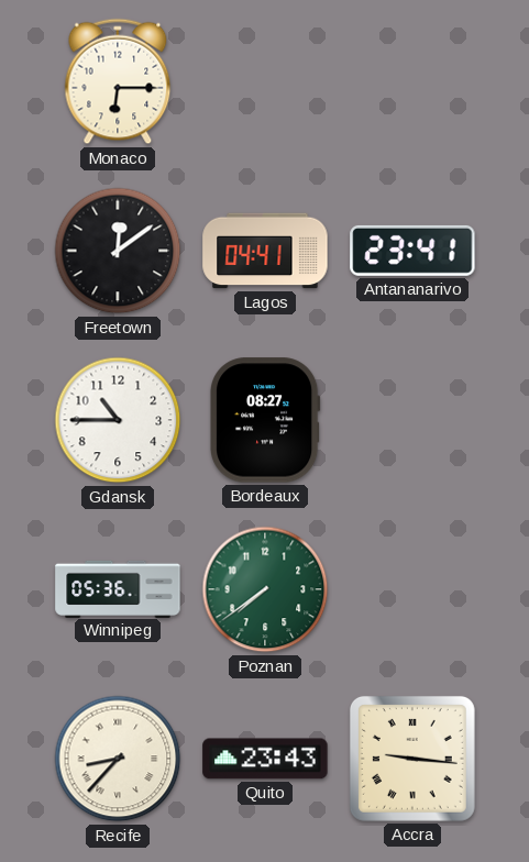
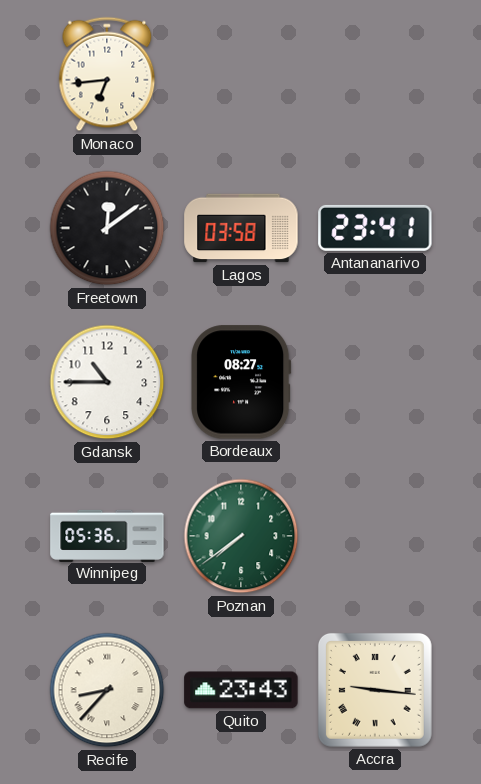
Monaco: 6:15 -> 6:44 (107, 74)
Lagos: 04:41 -> 03:58 (241, 228)
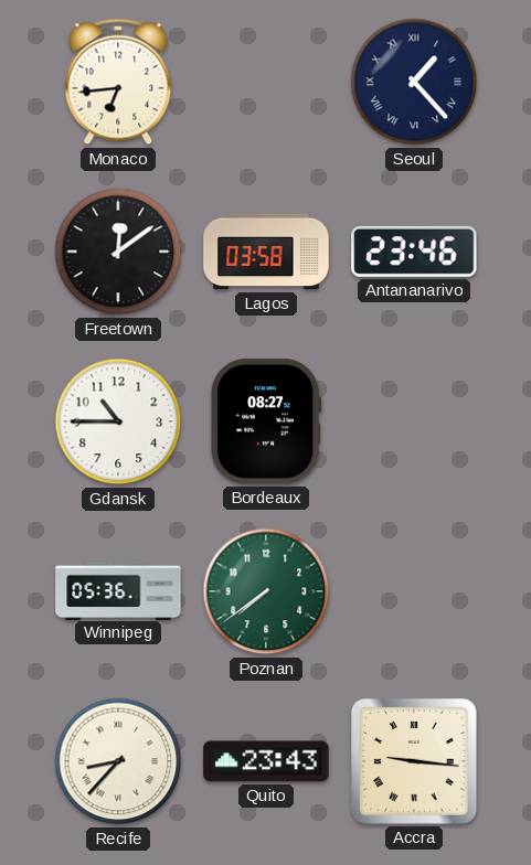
Seoul: none -> 1:23 (414, 82)
Antananarivo: 23:41 -> 23:46 (414, 252)
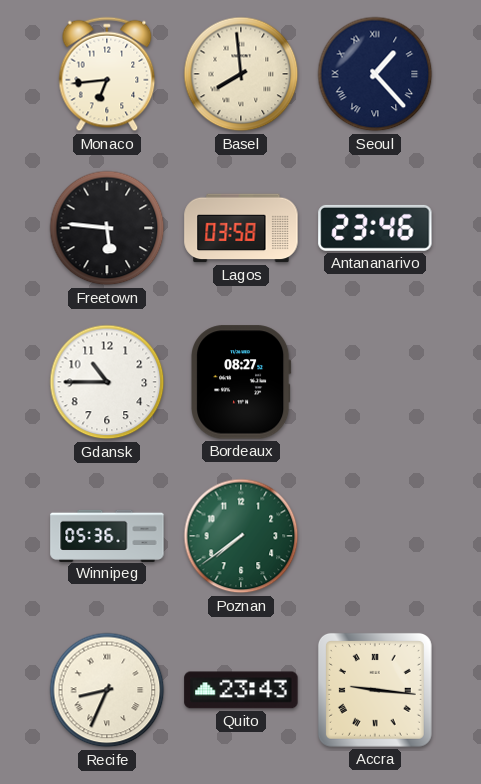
Basel: none -> 7:59 (241, 74)
Freetown: 12:09 -> 5:46 (107, 228)
Recife: 8:37 -> 8:34 (107, 690)
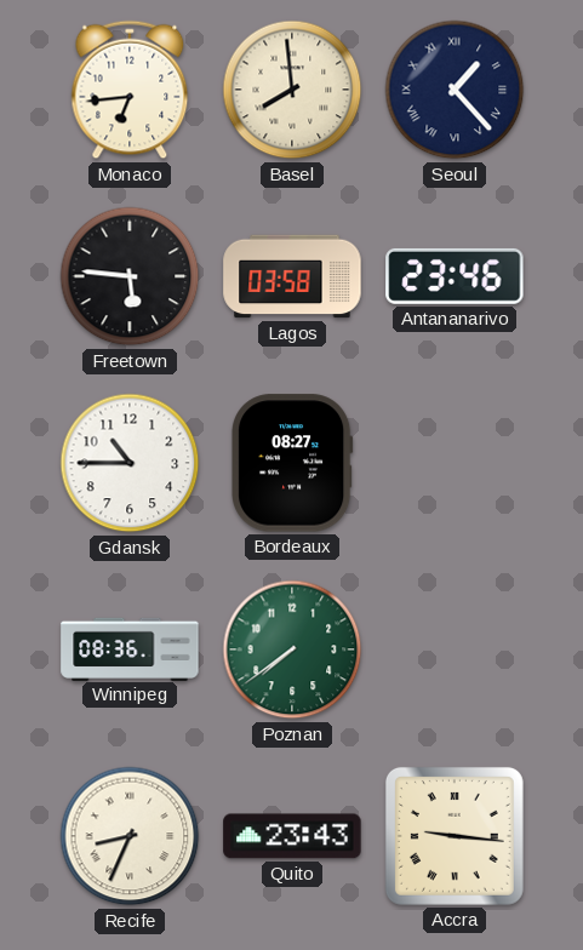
Winnipeg: 05:36 -> 08:36 (130, 648)
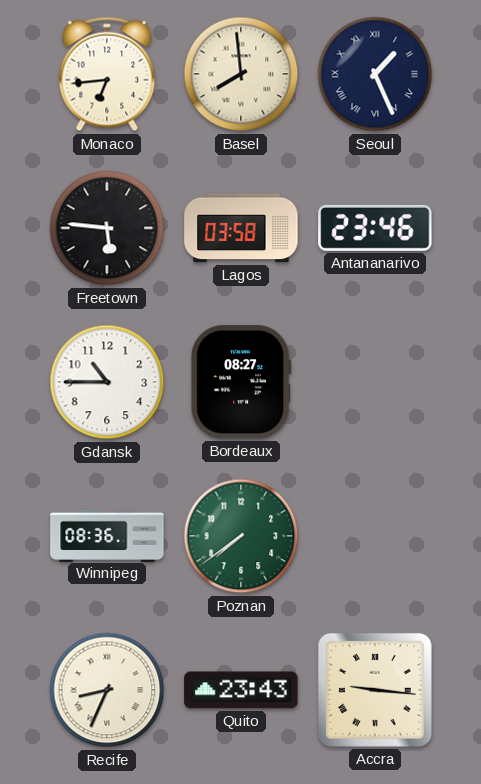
Seoul: 1:23 -> 1:26 (375, 74)
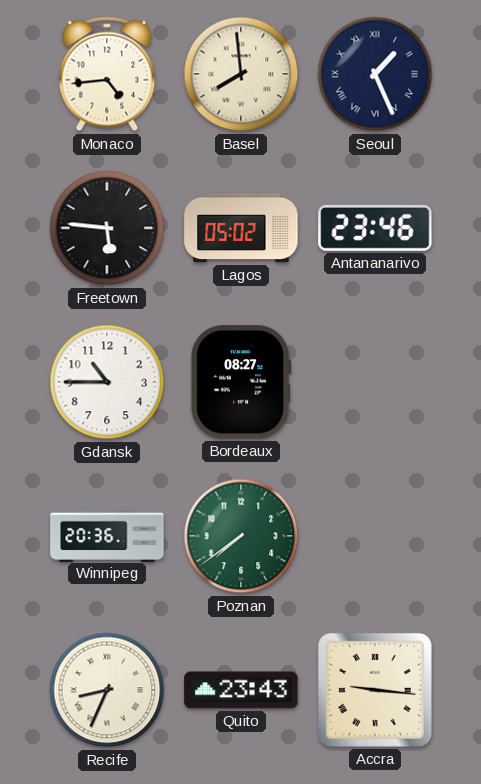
Monaco: 6:44 -> 4:44 (107, 74)
Lagos: 03:58 -> 05:02 (241, 228)
Winnipeg: 08:36 -> 20:36 (107, 535)
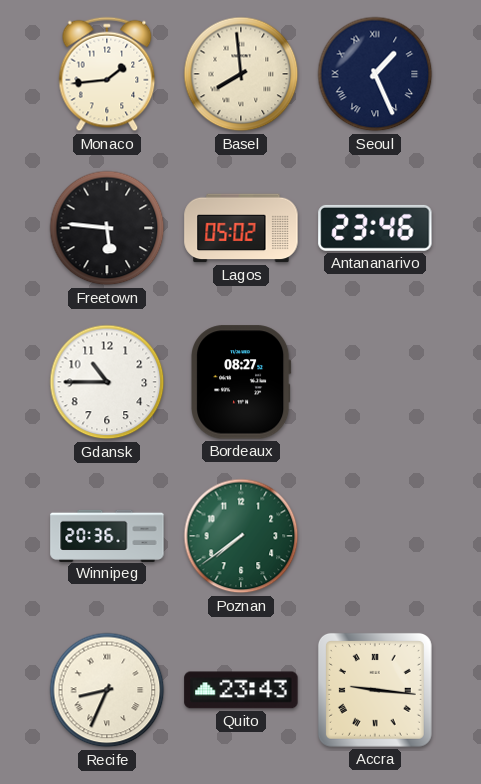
Monaco: 4:44 -> 1:44 (107, 74)
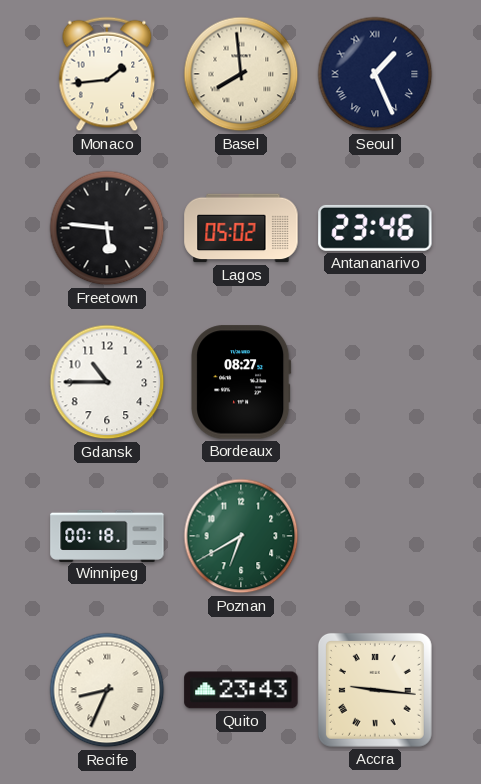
Winnipeg: 20:36 -> 00:18 (107, 535)
Poznan: 7:39 -> 6:40 (241, 536)
